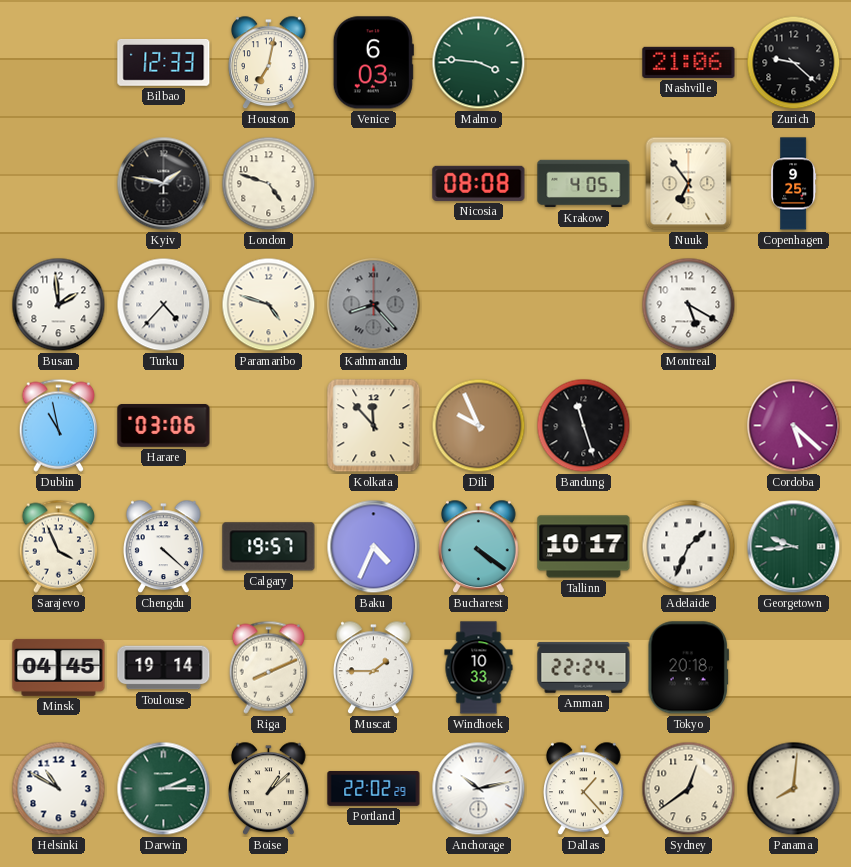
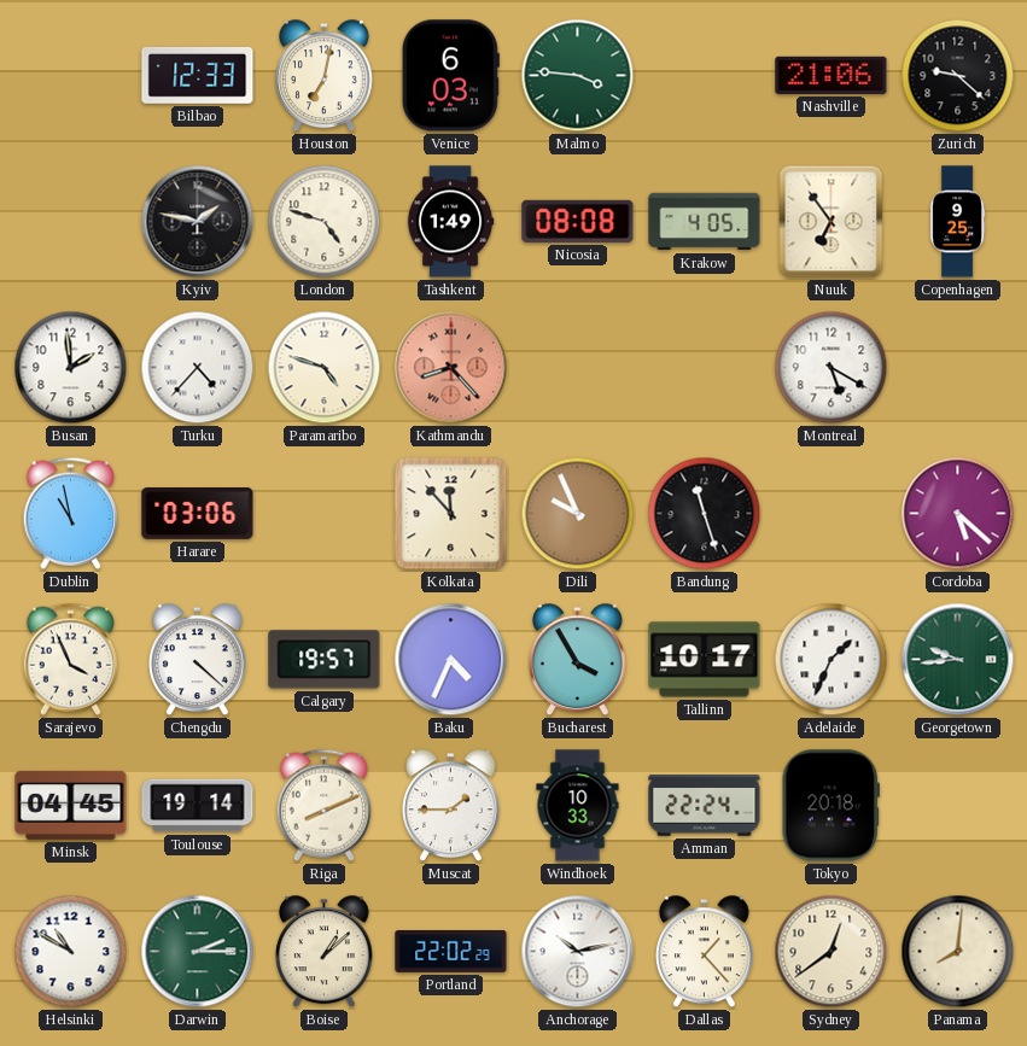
Tashkent: none -> 1:49 (450, 222)
Kathmandu dial: grey -> salmon (451, 368)
Bucharest: 4:21 -> 3:55 (578, 660)
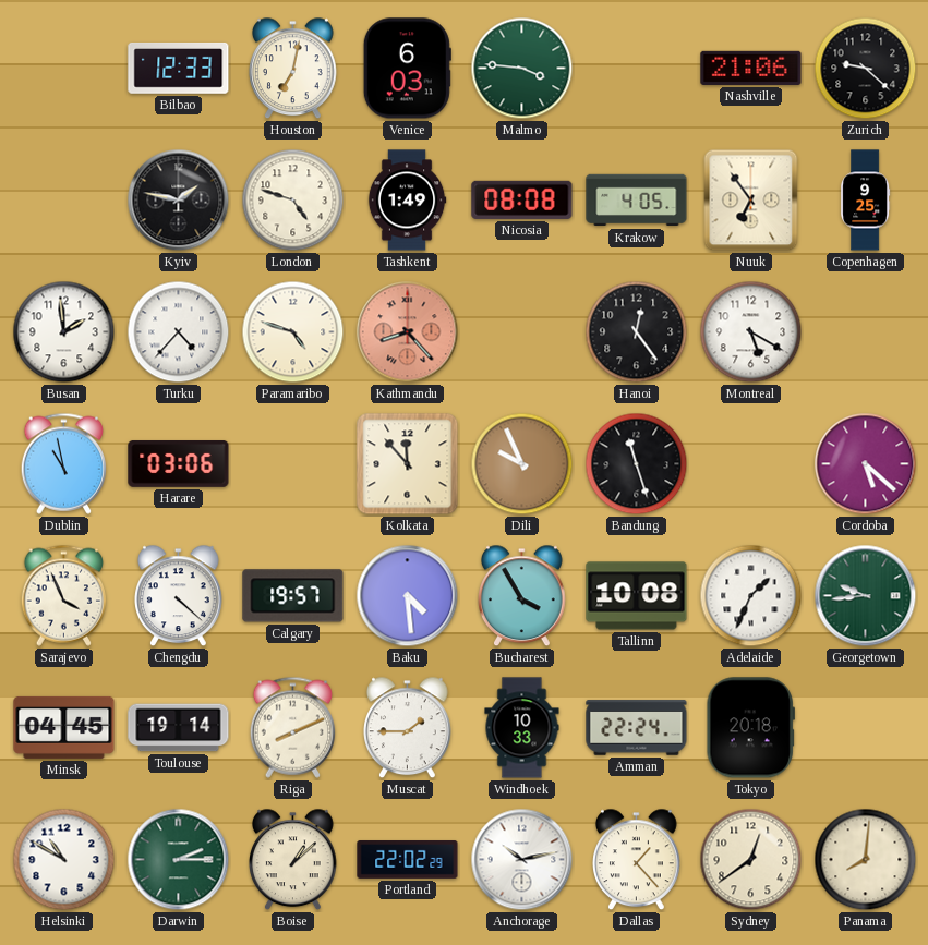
Hanoi: none -> 12:24 (637, 332)
Baku: 4:34 -> 4:29 (408, 596)
Tallinn: 10:17 -> 10:08 (637, 596)
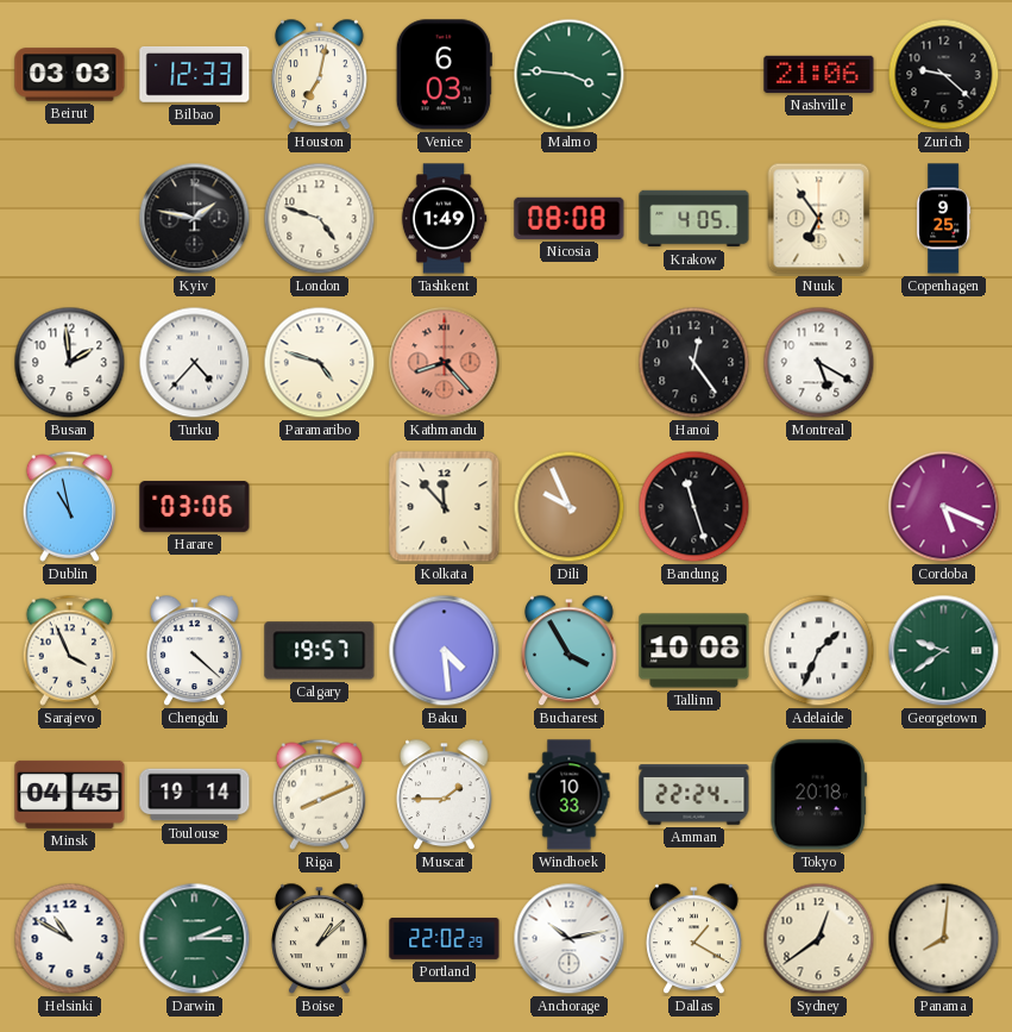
Beirut: none -> 03:03 (70, 75)
Cordoba: 5:22 -> 5:19 (944, 507)
Georgetown: 9:44 -> 9:39 (944, 651)
Dallas: 1:23 -> 1:20 (694, 939)
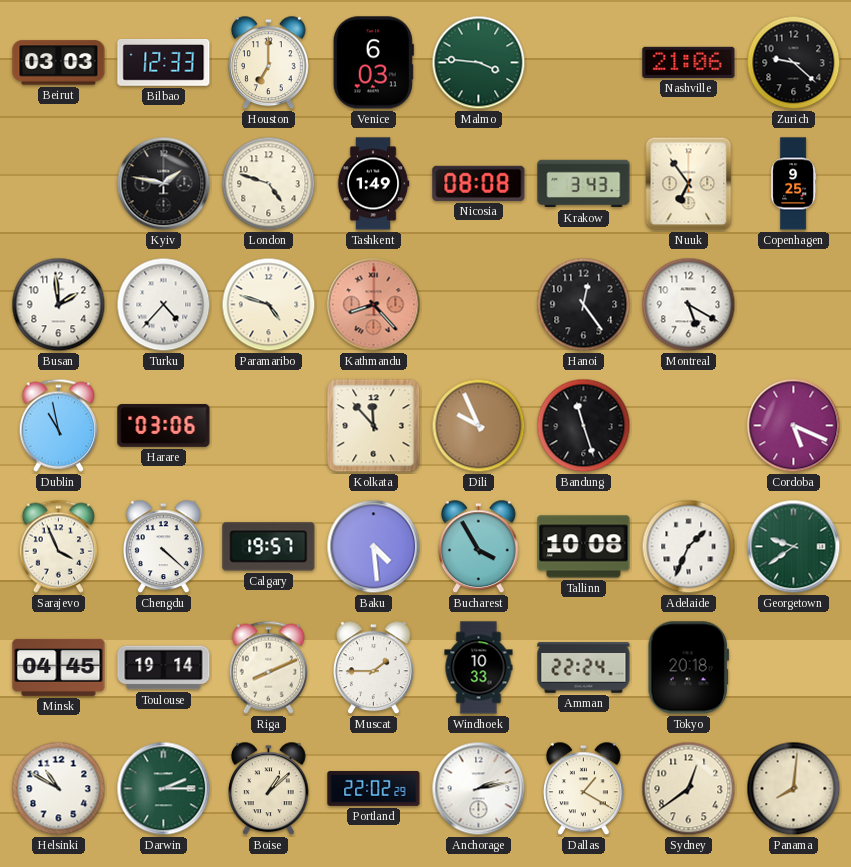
Houston: 7:02 -> 7:00 (269, 63)
Krakow: 4:05 -> 3:43 (584, 184)
Anchorage: 10:13 -> 2:13 (479, 789)
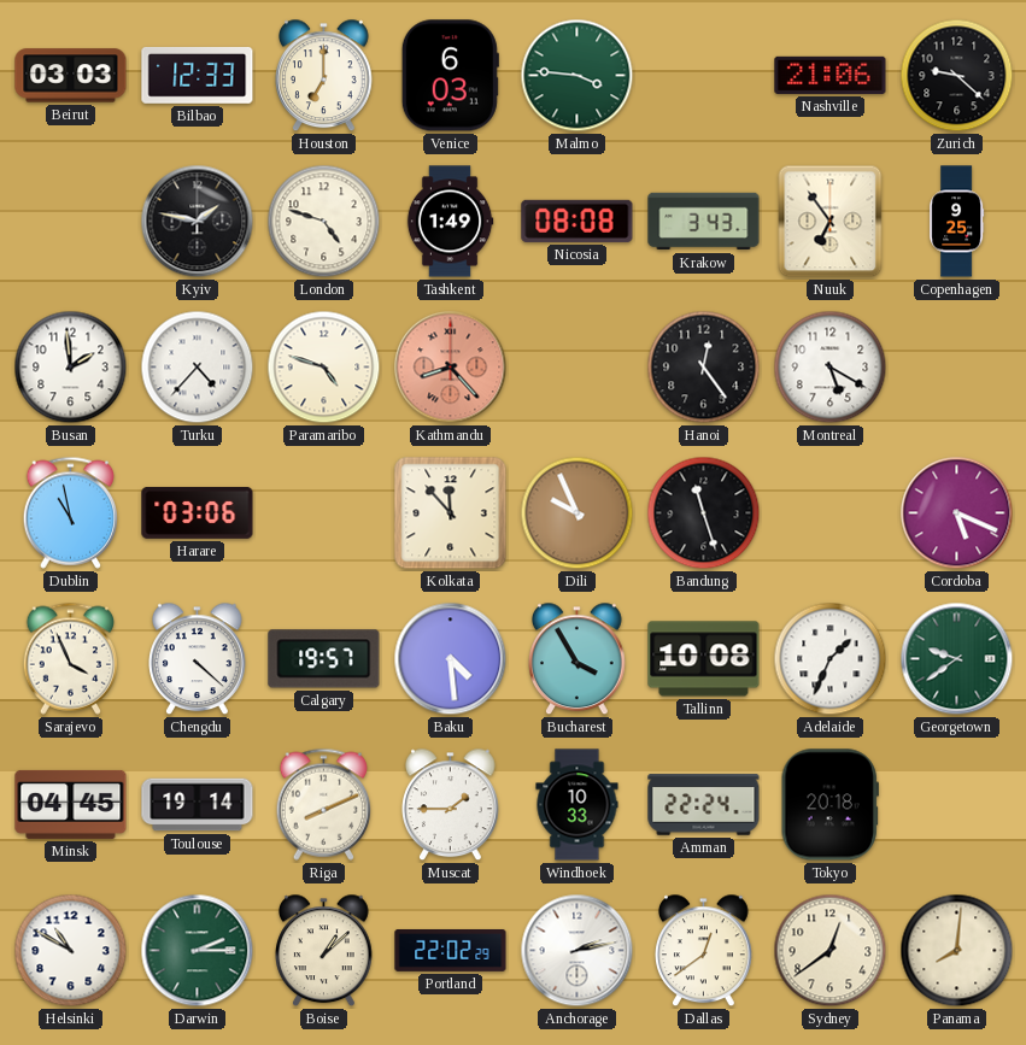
Dallas: 1:20 -> 12:39 (704, 951)
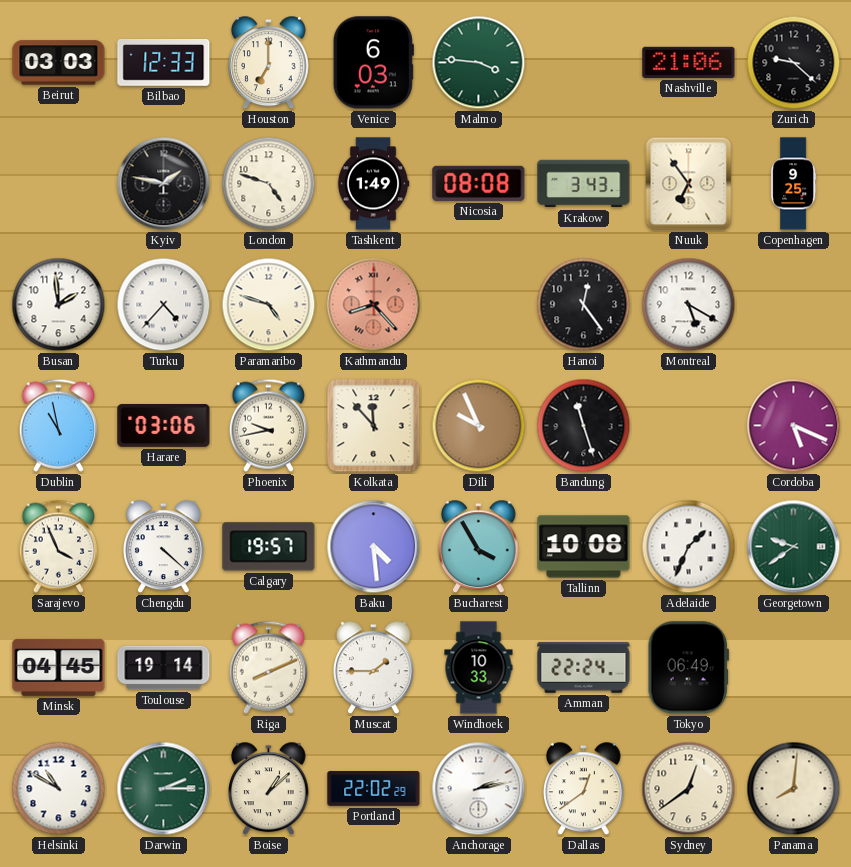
Phoenix: none -> 9:43 (268, 425)
Tokyo: 20:18 -> 06:49 (688, 668)
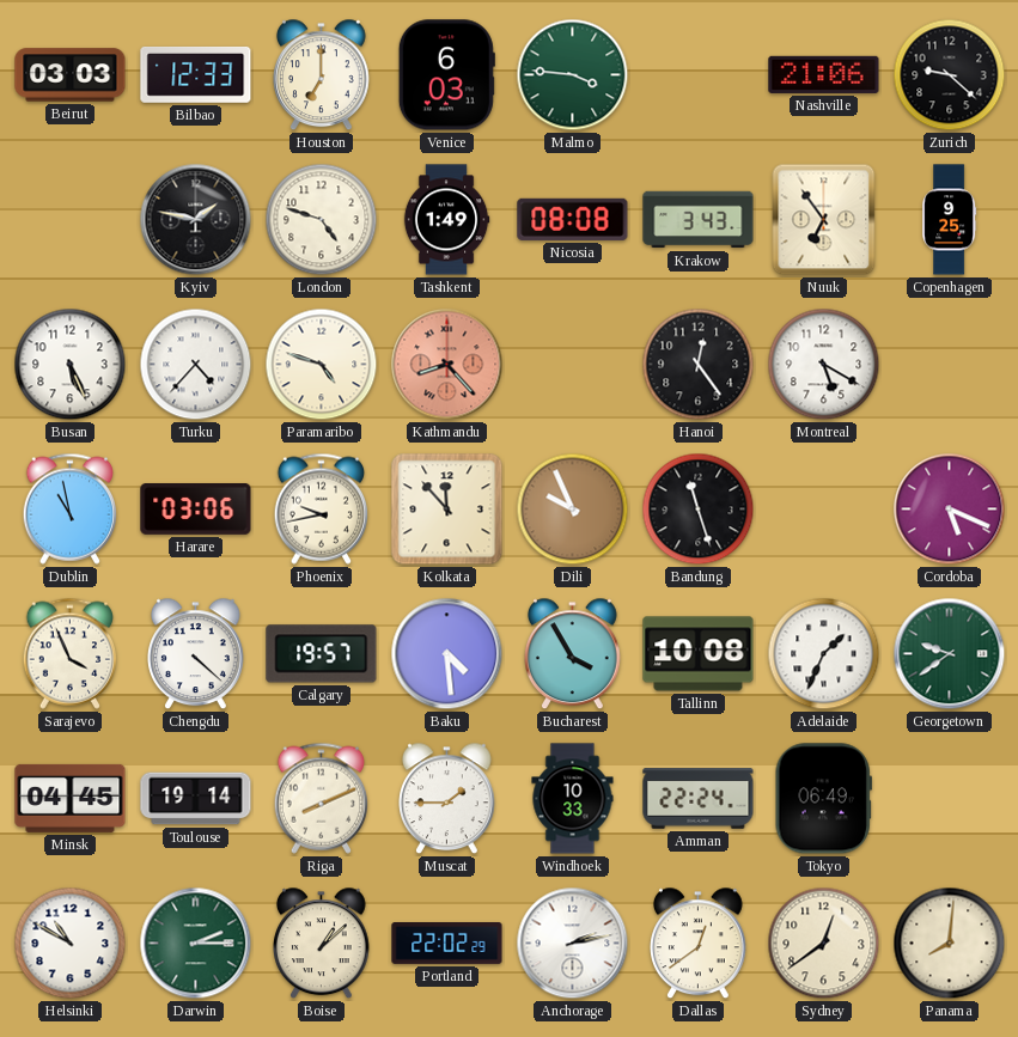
Busan: 1:59 -> 5:26 (71, 365)
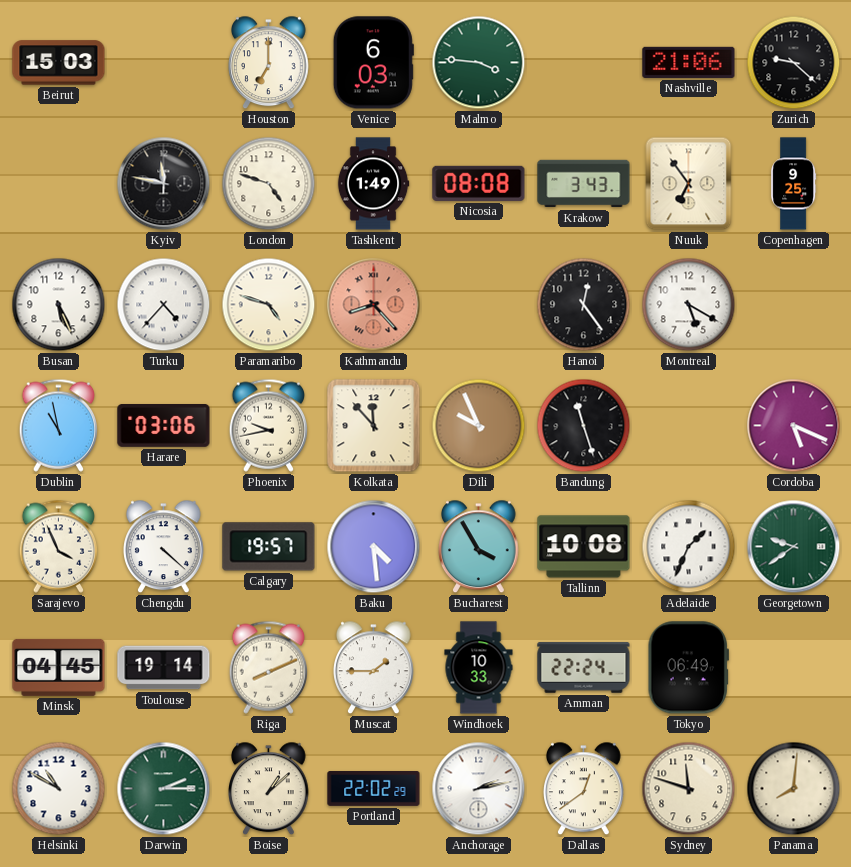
Beirut: 03:03 -> 15:03 (59, 63)
Bilbao: 12:33 -> none (196, 74)
Kyiv: 1:47 -> 11:47 (164, 184)
Sydney: 12:39 -> 11:48 (689, 789)
